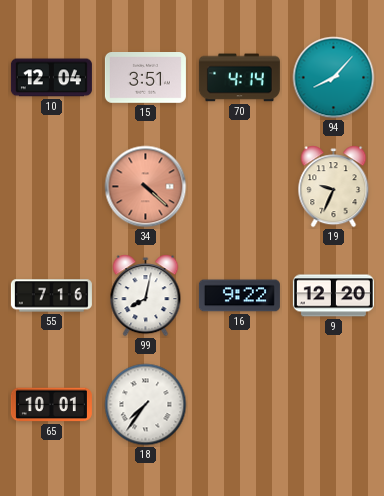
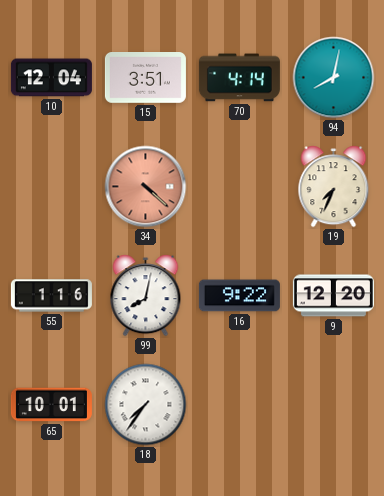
94: 8:07 -> 8:02 (334, 78)
19: 9:34 -> 7:34 (334, 187)
55: 7:16 -> 1:16 (51, 296)
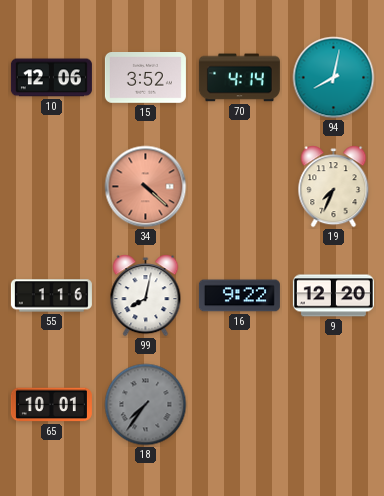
10: 12:04 -> 12:06 (51, 78)
15: 3:51 -> 3:52 (145, 78)
18 dial: white -> grey (146, 405)
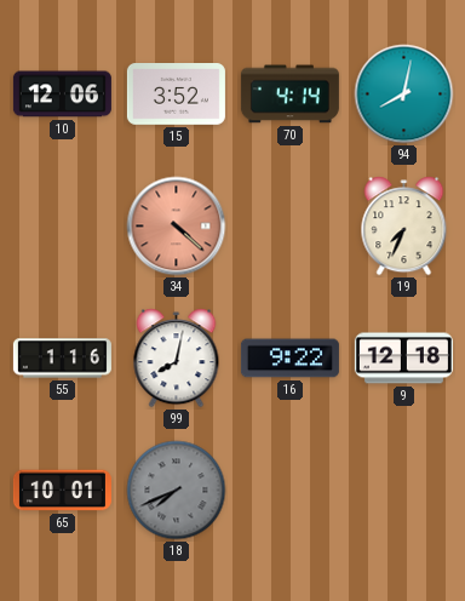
9: 12:20 -> 12:18 (403, 359)
18: 7:36 -> 7:41 (177, 491)
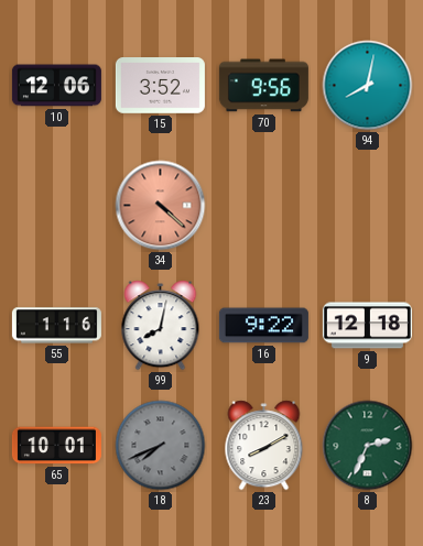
70: 4:14 -> 9:56 (263, 86)
19: 7:34 -> none (404, 227)
23: none -> 8:10 (264, 446)
8: none -> 2:34 (368, 446)
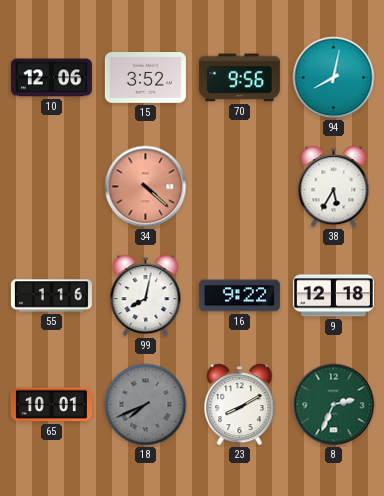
38: none -> 5:35 (334, 187)
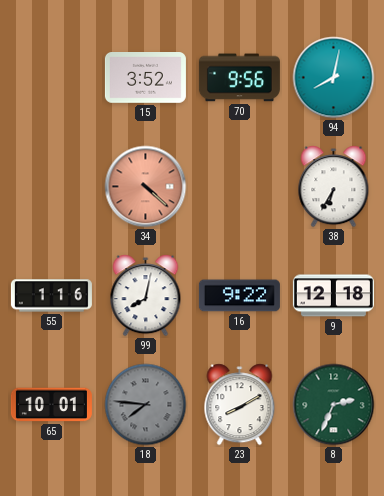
10: 12:06 -> none (51, 78)
38: 5:35 -> 6:35 (334, 187)
18: 7:41 -> 7:46 (146, 405)
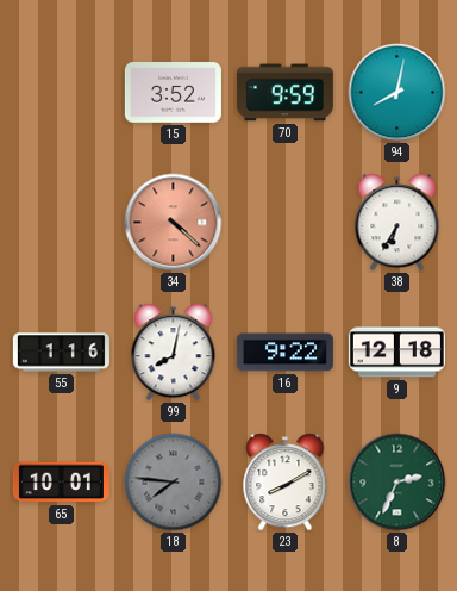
70: 9:56 -> 9:59 (284, 93)
